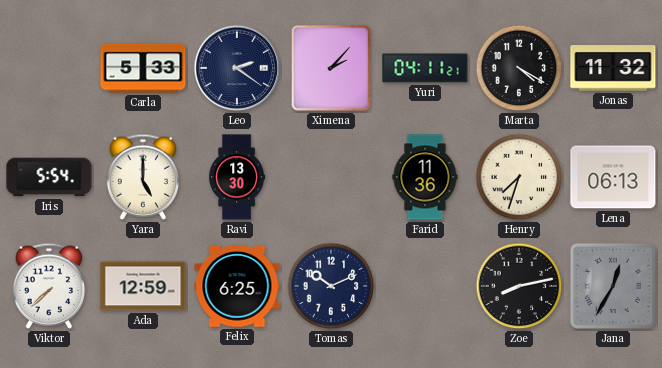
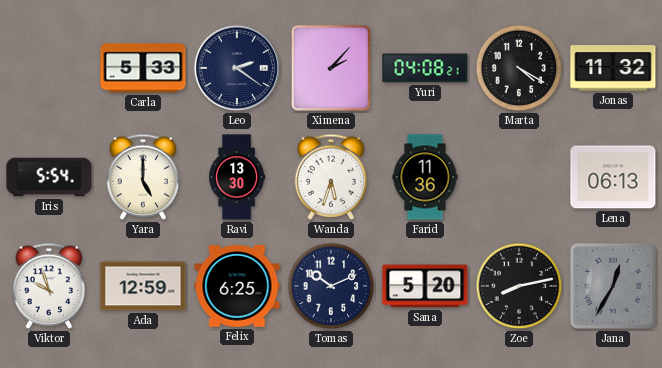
Yuri: 04:11 -> 04:08 (425, 68)
Wanda: none -> 5:33 (331, 177)
Henry: 7:33 -> none (519, 177)
Viktor: 7:38 -> 9:57 (49, 286)
Sana: none -> 5:20 (425, 286)
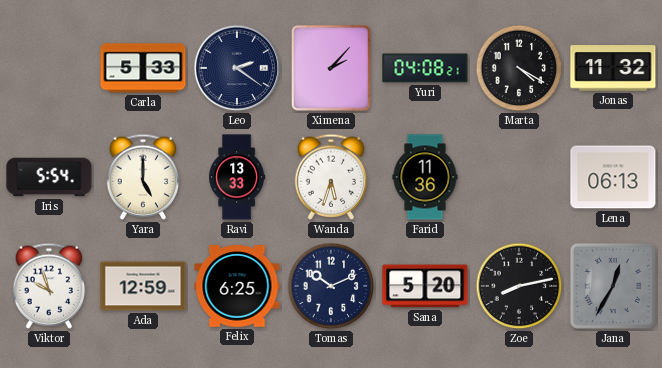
Ravi: 13:30 -> 13:33 (237, 177)
